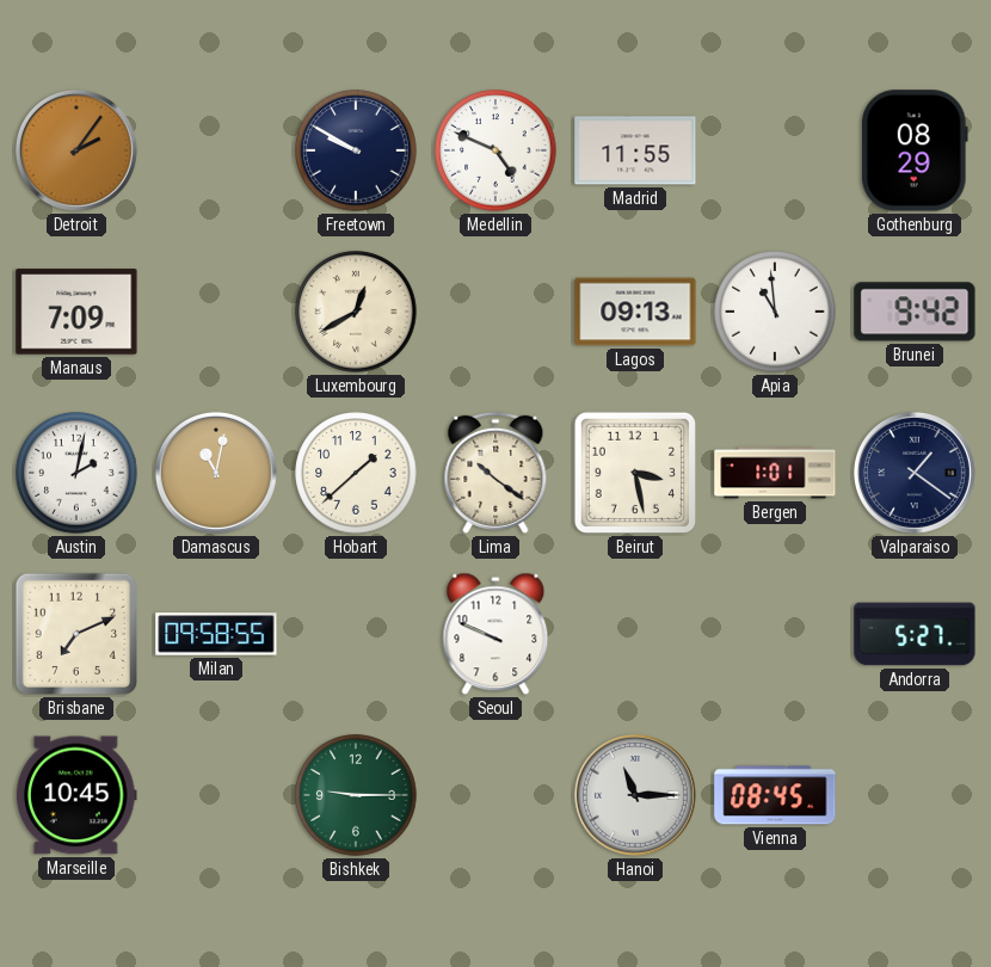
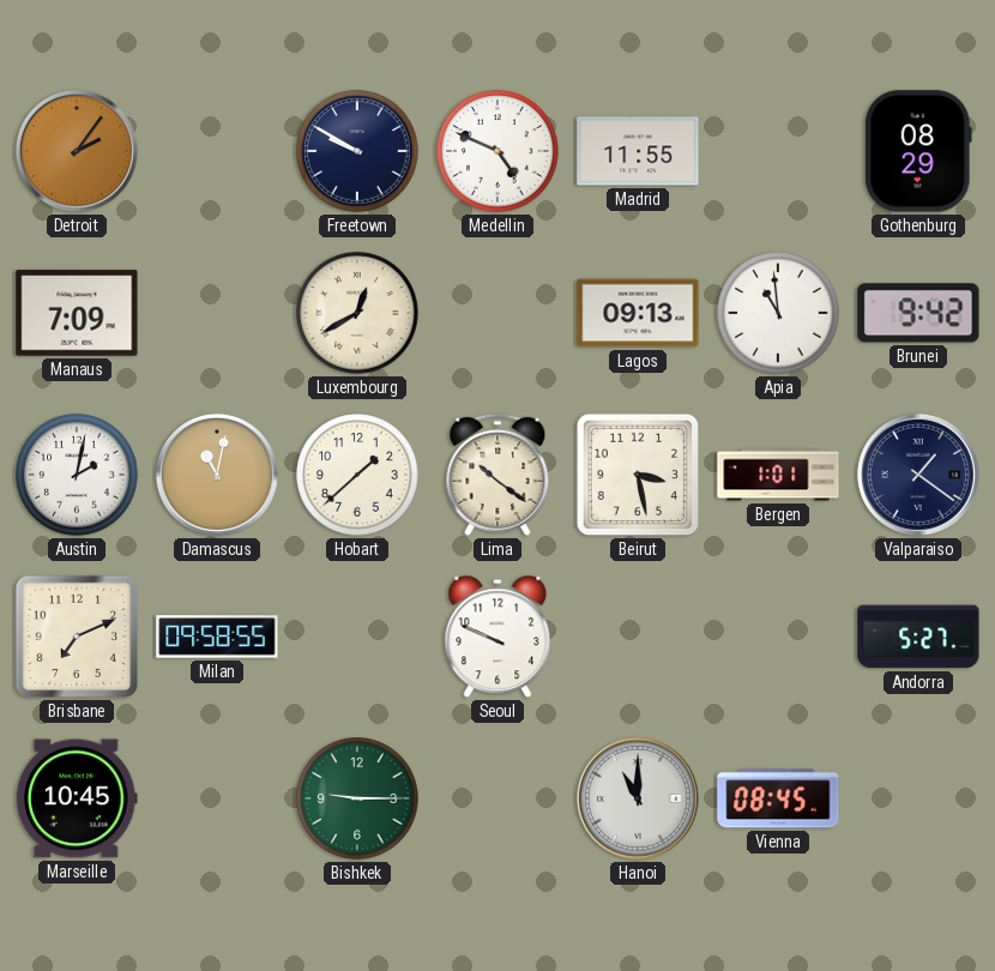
Hanoi: 11:15 -> 11:00 (638, 798)
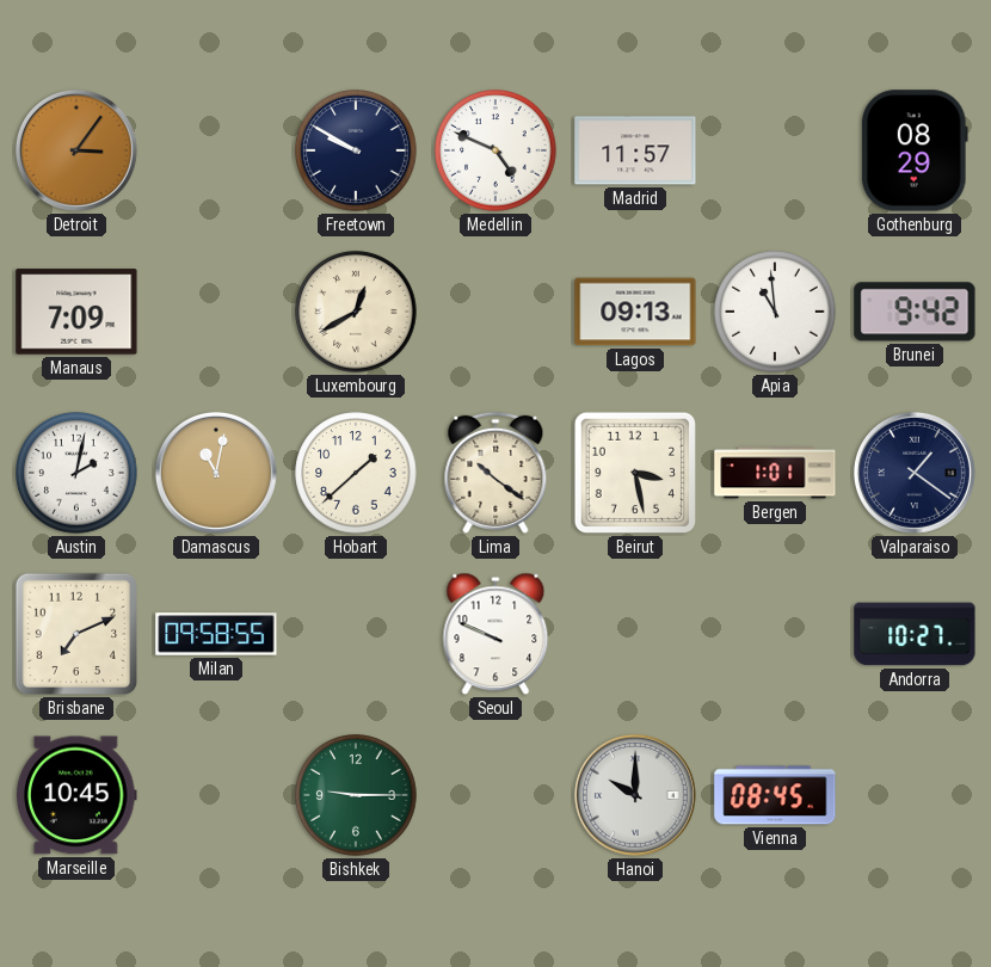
Detroit: 2:06 -> 3:06 (76, 150)
Madrid: 11:55 -> 11:57 (635, 150)
Andorra: 5:27 -> 10:27 (915, 634)
Hanoi: 11:00 -> 10:00 (635, 795)
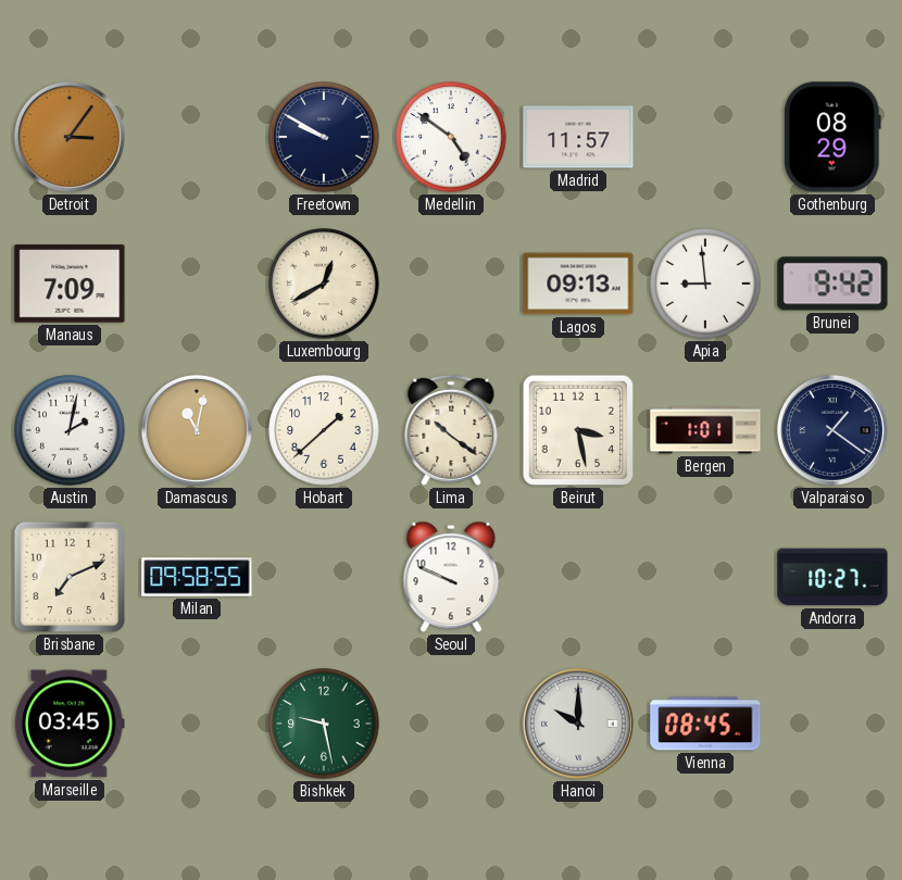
Medellin: 4:49 -> 4:51 (451, 137)
Apia: 10:59 -> 8:59 (705, 284)
Marseille: 10:45 -> 03:45 (71, 724)
Bishkek: 9:15 -> 9:28 (324, 724)
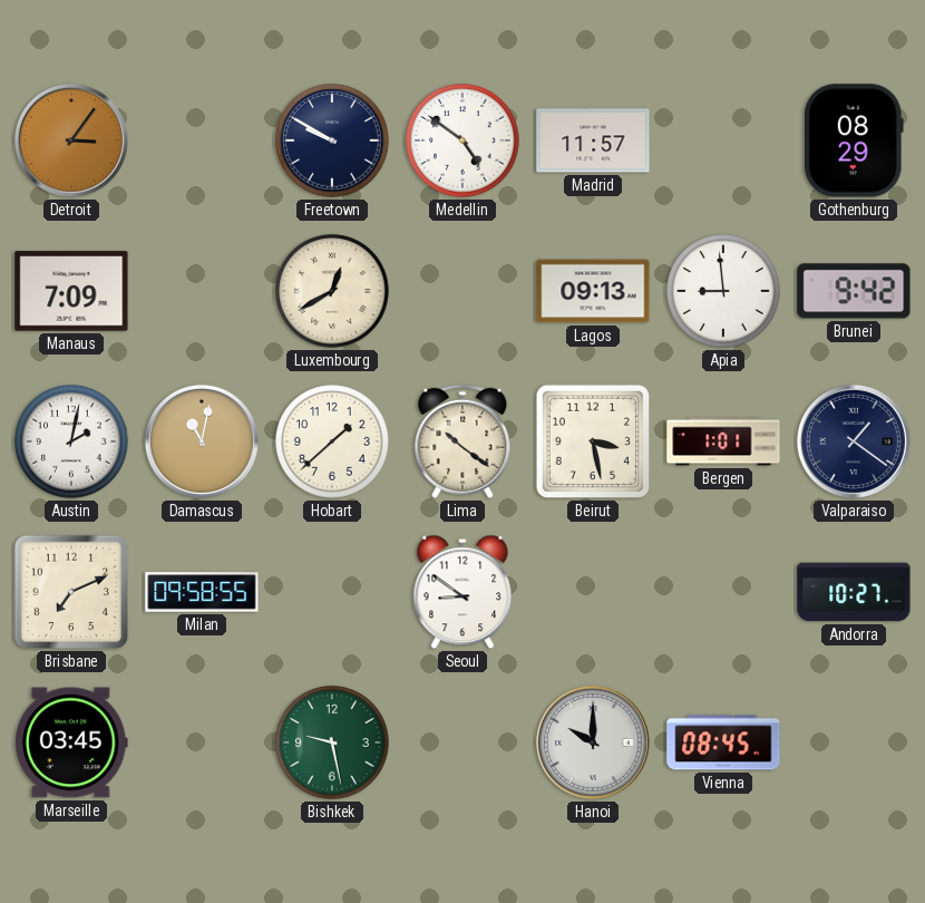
Seoul: 9:49 -> 8:51 (463, 592)
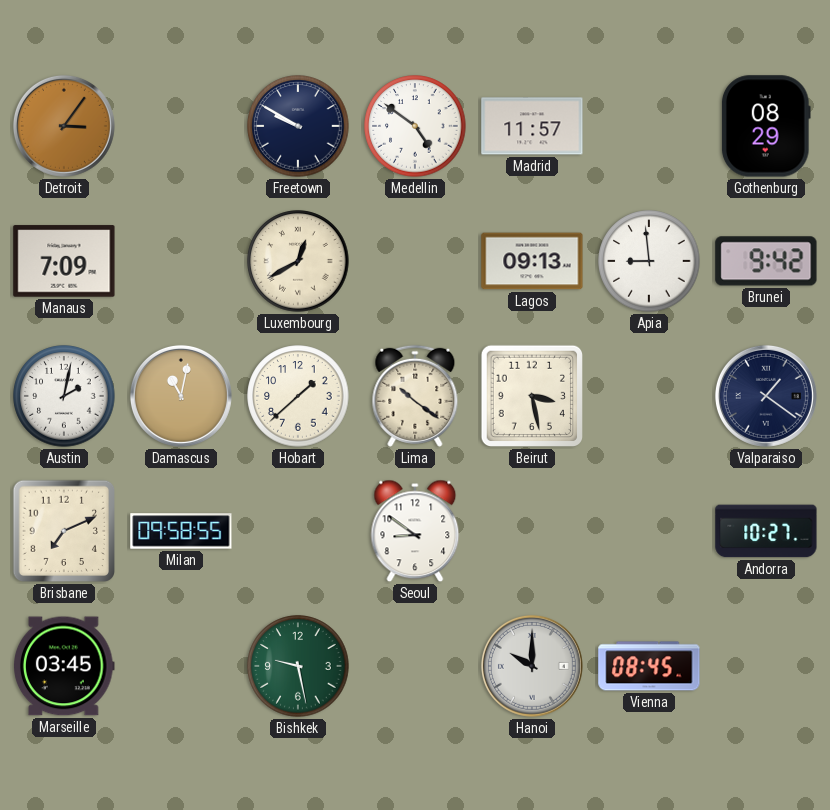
Bergen: 1:01 -> none (723, 441)
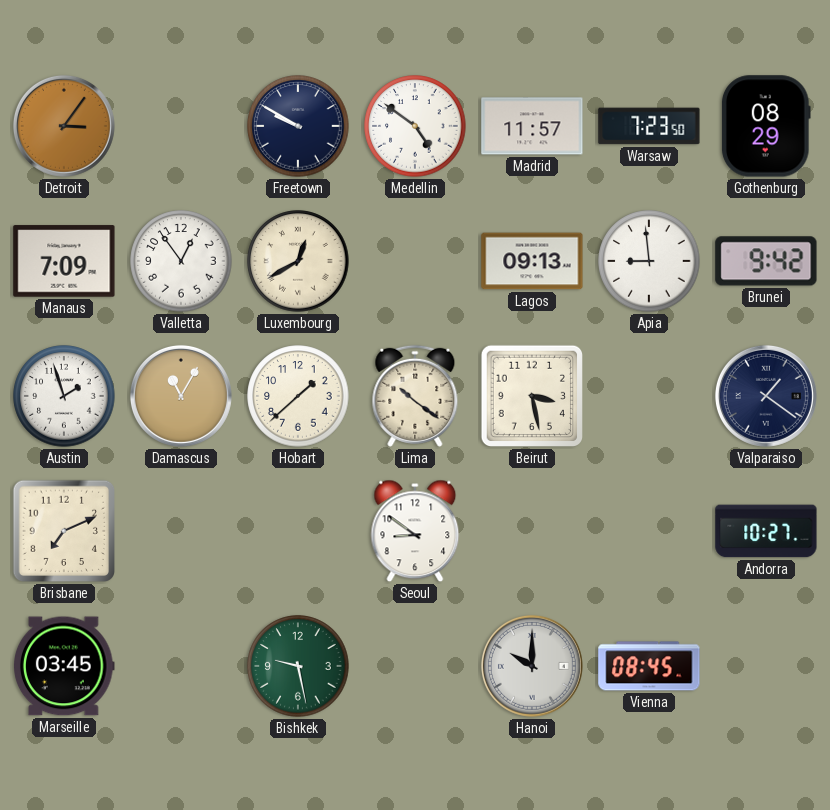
Warsaw: none -> 7:23 (649, 126)
Valletta: none -> 12:54 (181, 261)
Austin: 2:02 -> 1:57 (64, 396)
Damascus: 11:02 -> 11:05 (181, 396)
Milan: 09:58 -> none (181, 531)
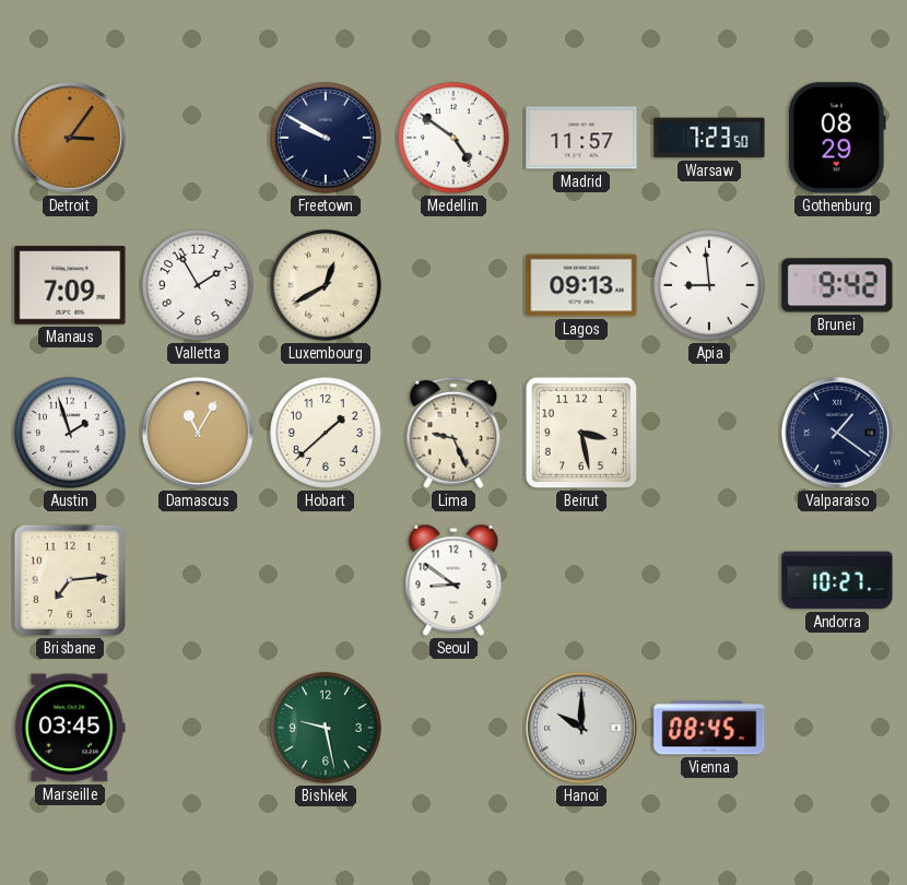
Valletta: 12:54 -> 1:55 (198, 285)
Lima: 10:21 -> 9:26 (454, 433)
Brisbane: 7:11 -> 7:14 (70, 580)
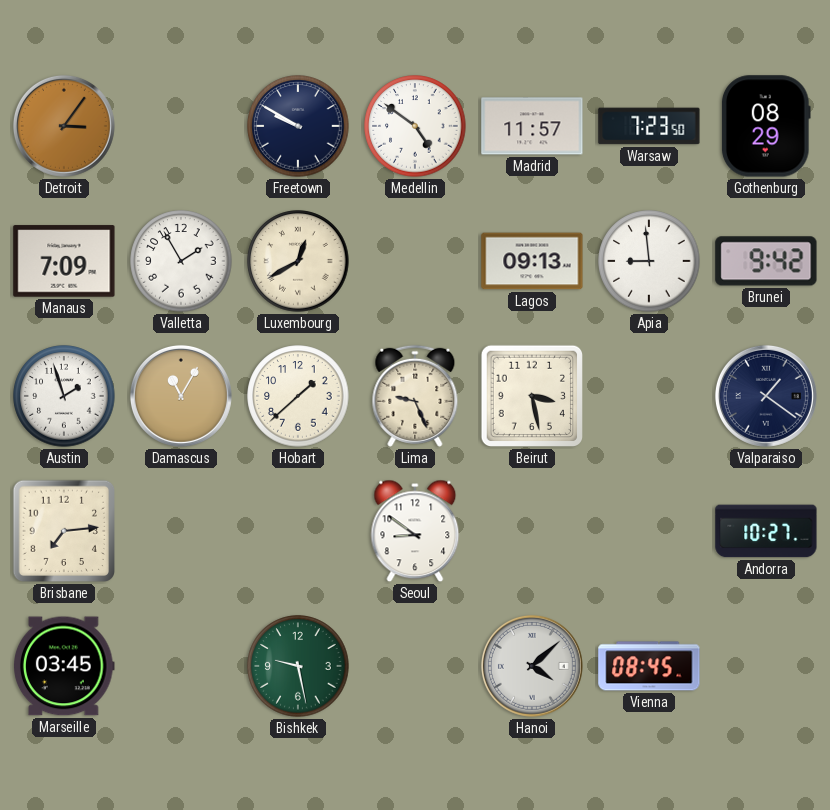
Hanoi: 10:00 -> 4:08 (532, 666)
